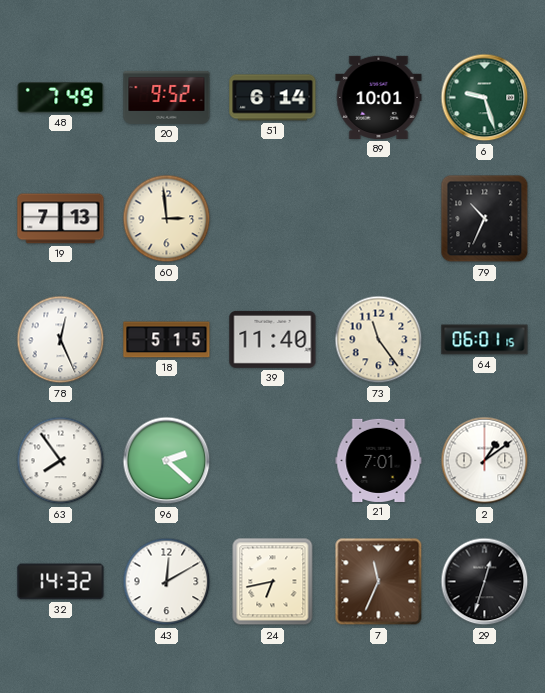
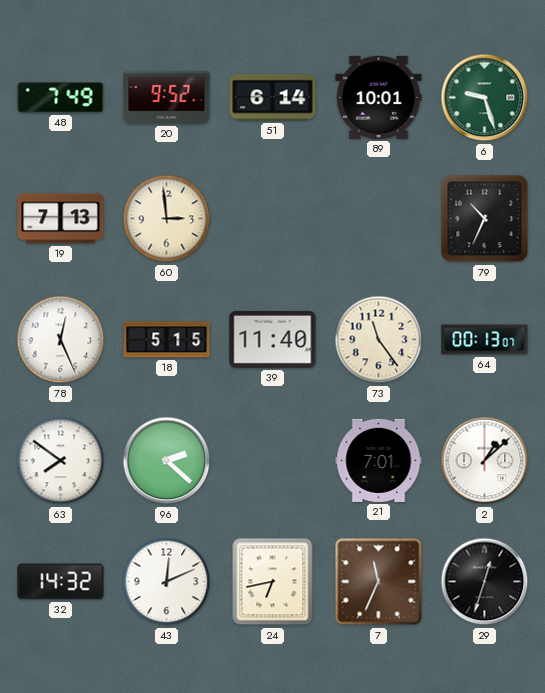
64: 06:01 -> 00:13 (485, 340)
63: 7:54 -> 7:51 (61, 461)
2: 1:09 -> 1:08 (485, 461)
43: 12:10 -> 12:11 (167, 582)
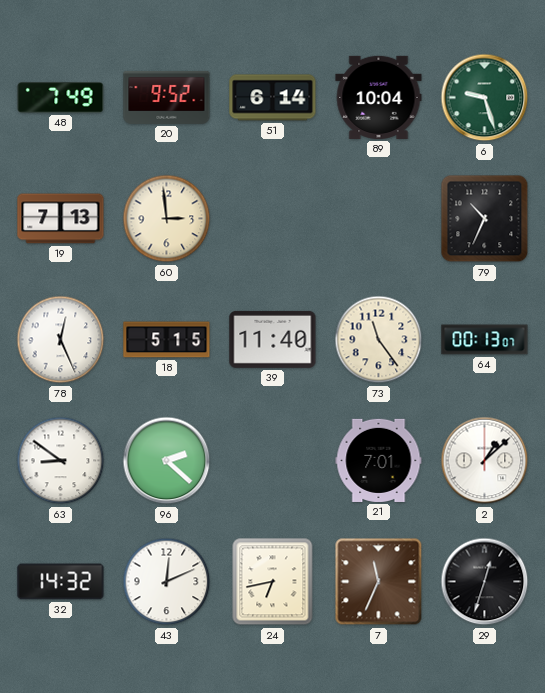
89: 10:01 -> 10:04 (379, 97)
63: 7:51 -> 8:51 (61, 461)
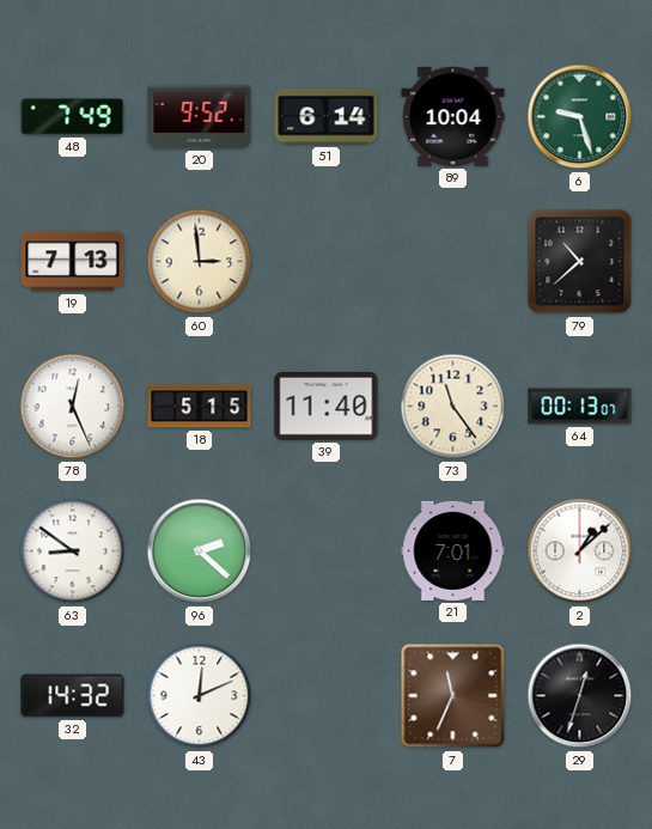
79: 10:34 -> 10:38 (580, 262)
24: 6:43 -> none (273, 582)
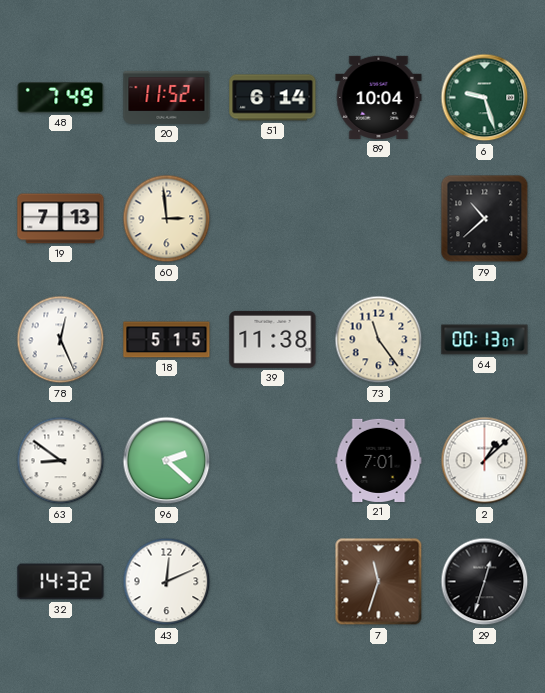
20: 9:52 -> 11:52 (167, 97)
39: 11:40 -> 11:38 (273, 339)
7: 11:34 -> 11:33 (379, 582)
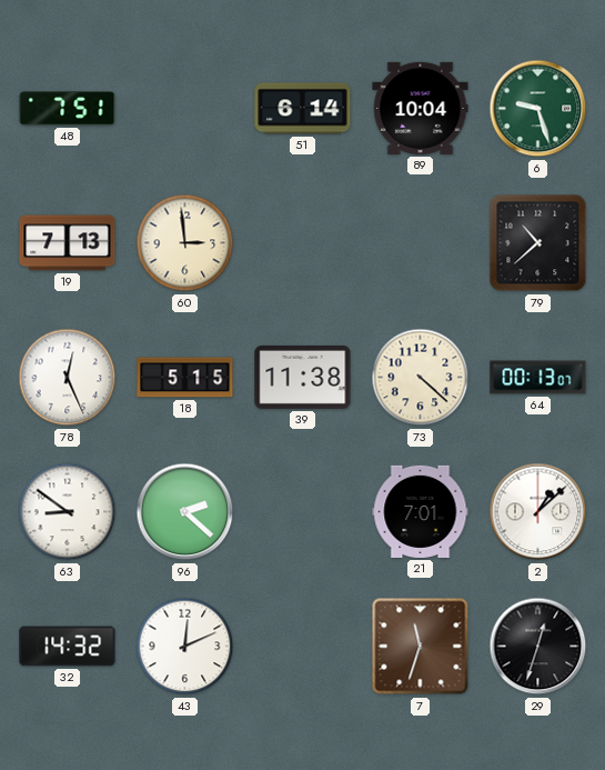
48: 7:49 -> 7:51 (68, 109)
20: 11:52 -> none (167, 97)
73: 11:24 -> 4:22 (421, 378)
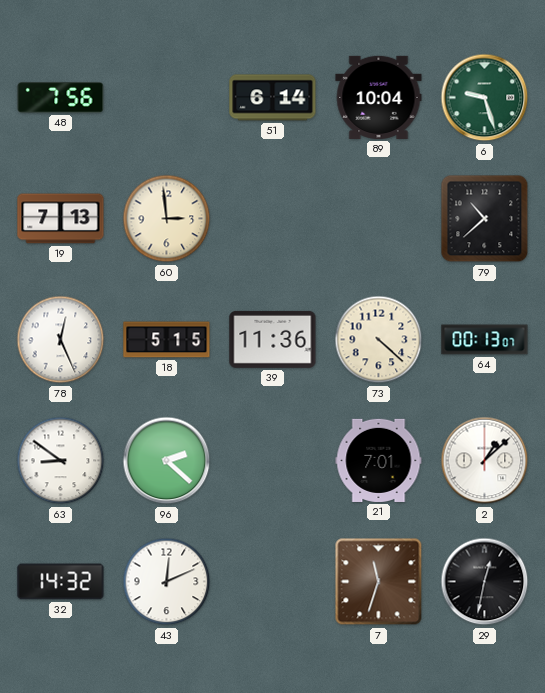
48: 7:51 -> 7:56 (61, 98)
39: 11:38 -> 11:36 (273, 339)
29: 12:33 -> 12:32 (485, 582)
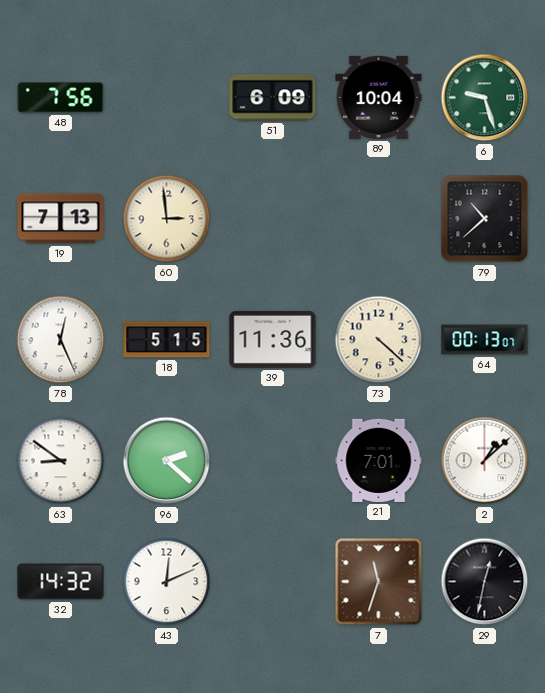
51: 6:14 -> 6:09 (273, 98)
